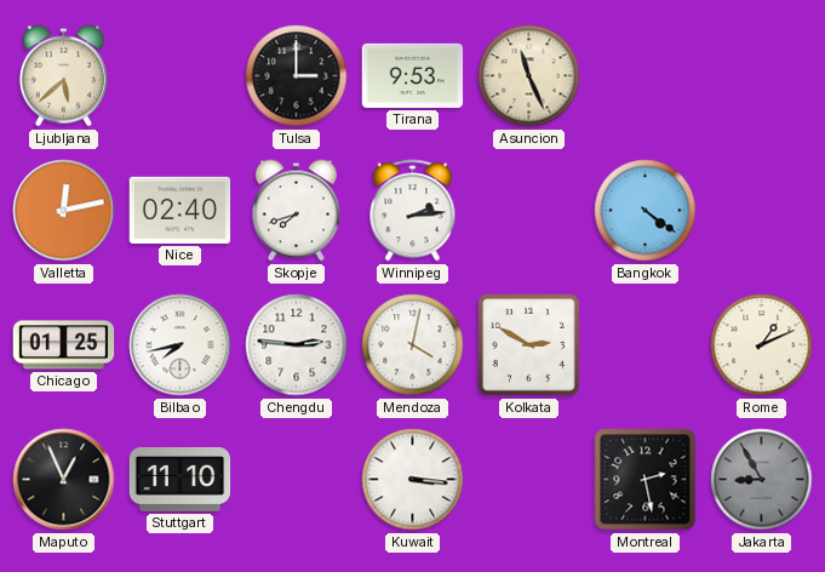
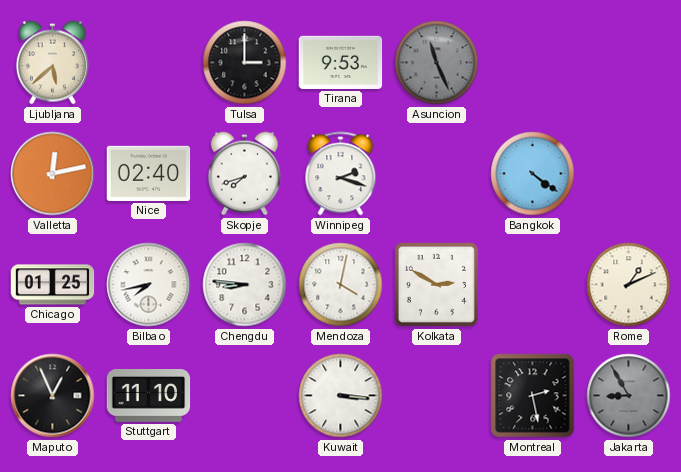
Asuncion dial: cream -> grey (437, 63)
Winnipeg: 2:14 -> 2:18 (341, 174)
Chengdu: 2:46 -> 8:46 (245, 285)
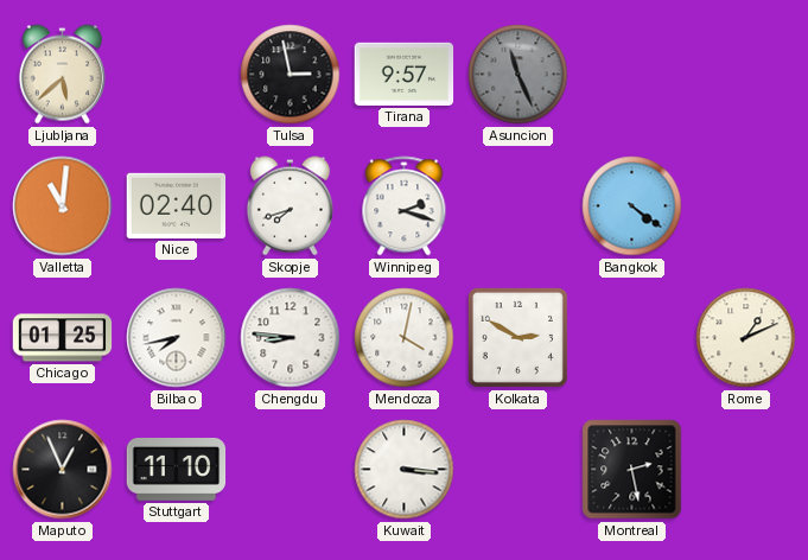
Tulsa: 3:00 -> 2:58 (291, 75)
Tirana: 9:53 -> 9:57 (405, 74)
Valletta: 12:13 -> 11:01 (63, 206)
Jakarta: 8:55 -> none (629, 396)
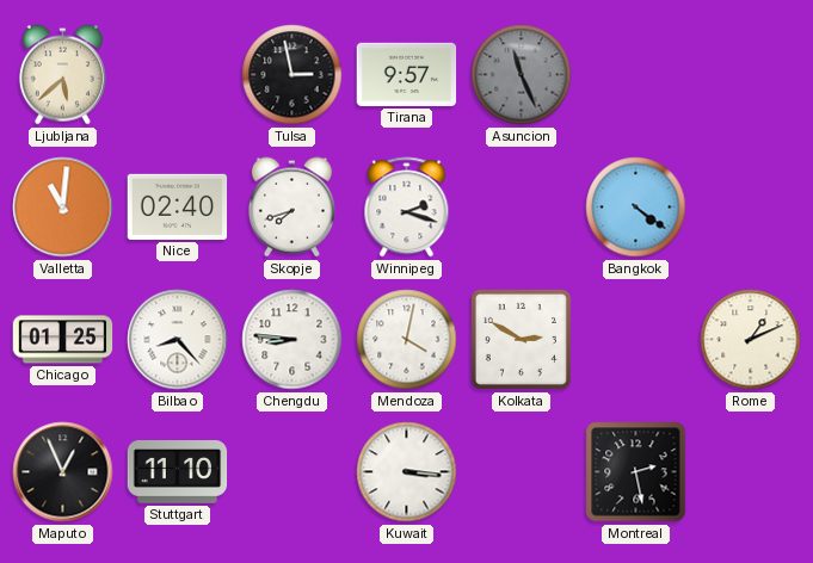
Bilbao: 7:43 -> 8:23 (178, 340)
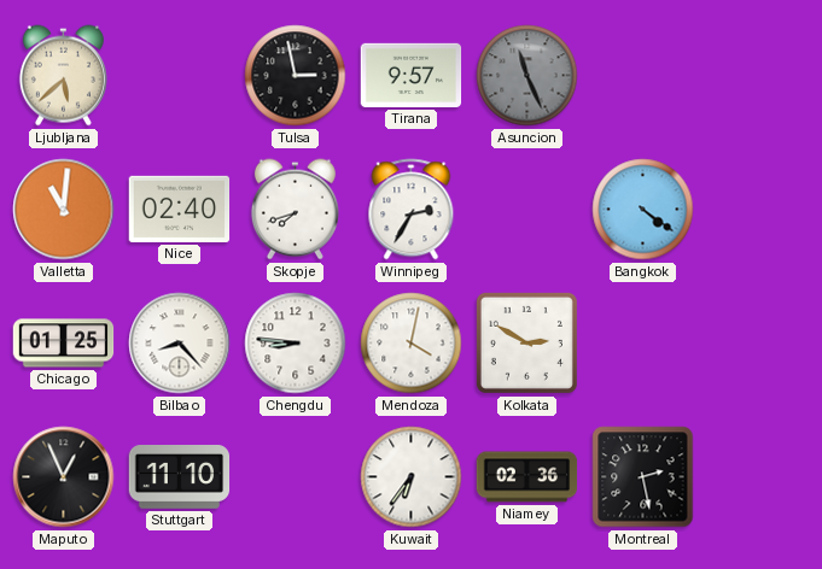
Winnipeg: 2:18 -> 2:35 (412, 210)
Rome: 1:11 -> none (751, 340)
Kuwait: 3:16 -> 6:36 (412, 477)
Niamey: none -> 02:36 (527, 477)
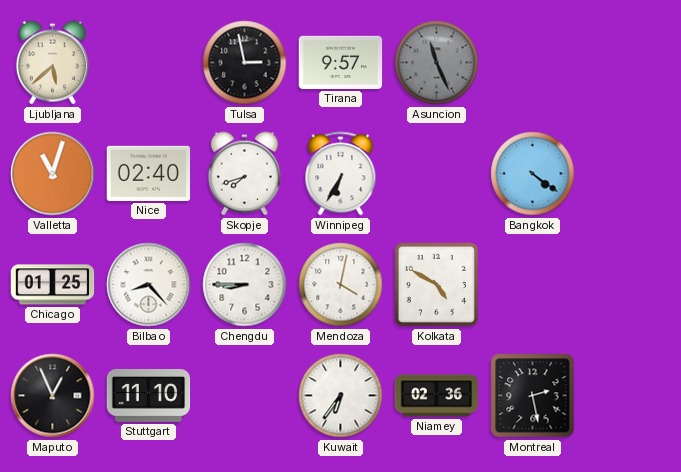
Valletta: 11:01 -> 11:03 (53, 174)
Winnipeg: 2:35 -> 6:35 (341, 174)
Chengdu: 8:46 -> 8:45 (245, 285)
Kolkata: 2:50 -> 4:50 (436, 284)
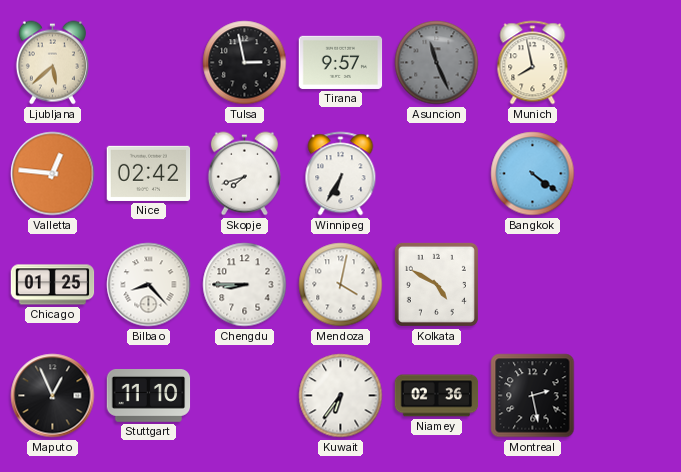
Munich: none -> 7:58 (533, 63)
Valletta: 11:03 -> 12:46 (53, 174)
Nice: 02:40 -> 02:42 (149, 173)
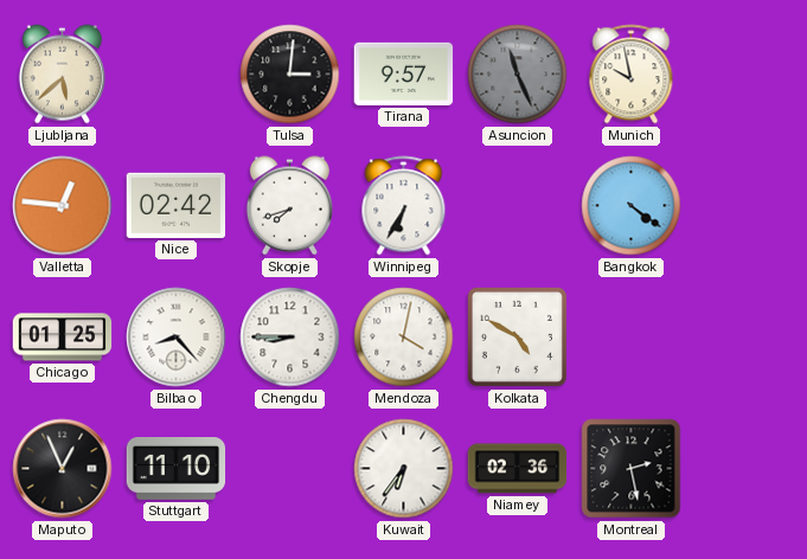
Tulsa: 2:58 -> 3:01 (290, 75)
Munich: 7:58 -> 9:58 (632, 75)
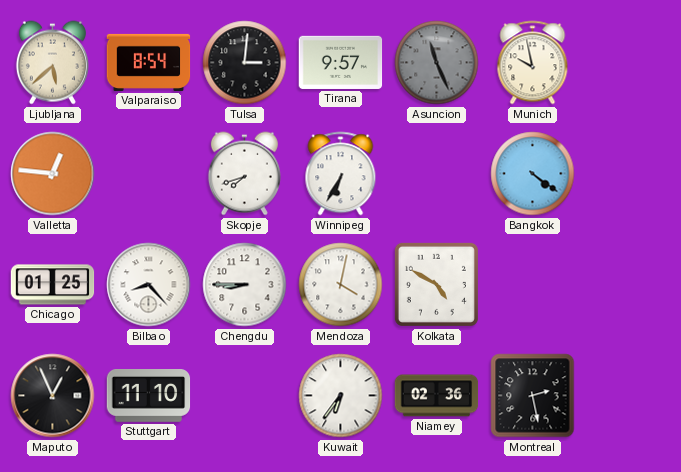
Valparaiso: none -> 8:54 (149, 62)
Nice: 02:42 -> none (177, 205)
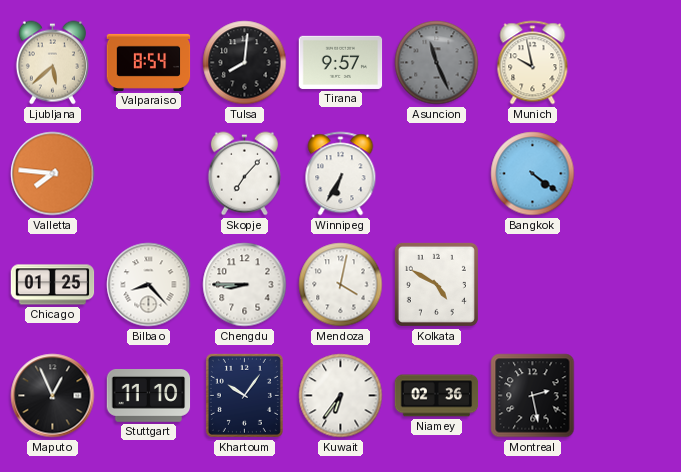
Tulsa: 3:01 -> 8:01 (245, 63)
Valletta: 12:46 -> 7:46 (53, 174)
Skopje: 7:42 -> 7:07 (244, 174)
Khartoum: none -> 10:06 (244, 395)
